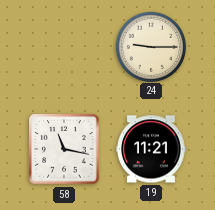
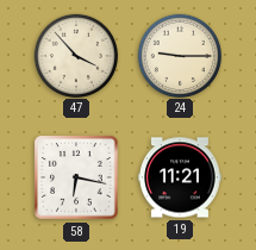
47: none -> 3:53 (75, 55)
58: 11:17 -> 6:17 (76, 177)
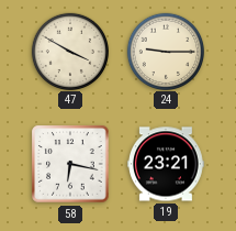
47: 3:53 -> 3:50 (69, 51)
19: 11:21 -> 23:21 (167, 164)
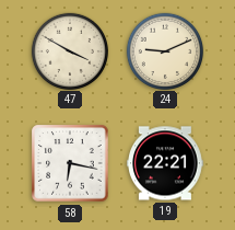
24: 9:15 -> 9:11 (164, 50)
19: 23:21 -> 22:21 (166, 163)
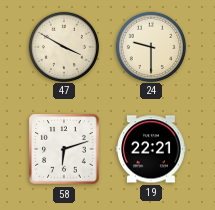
24: 9:11 -> 9:30 (150, 46)
58: 6:17 -> 6:12 (64, 149)
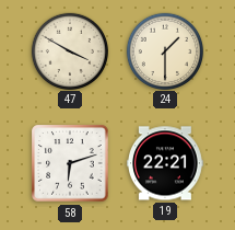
24: 9:30 -> 1:30 (164, 50)
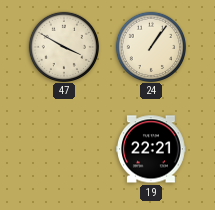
24: 1:30 -> 1:06 (150, 46)
58: 6:12 -> none (70, 163)
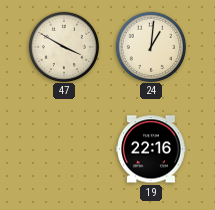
24: 1:06 -> 1:01 (150, 46)
19: 22:21 -> 22:16 (152, 149)
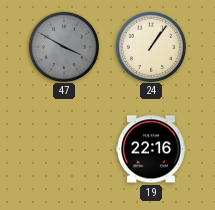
47 dial: cream -> grey (63, 46)
24: 1:01 -> 1:06 (150, 46)
